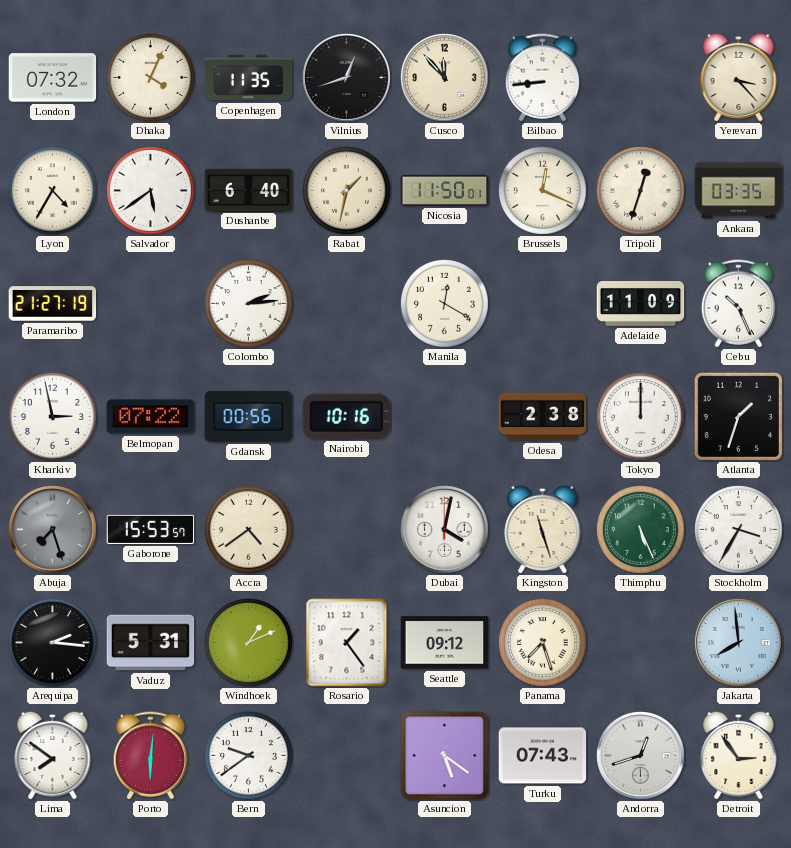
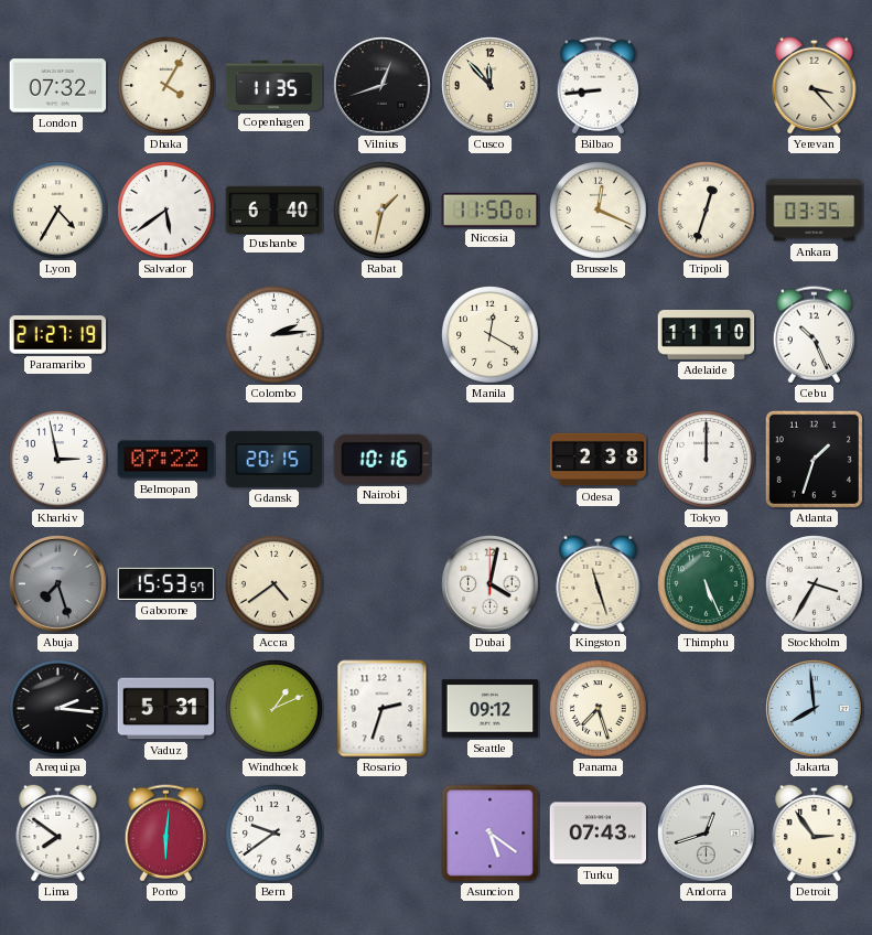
Dhaka: 4:04 -> 4:05 (166, 86)
Adelaide: 11:09 -> 11:10 (707, 335)
Gdansk: 00:56 -> 20:15 (274, 459)
Rosario: 1:24 -> 2:33 (383, 709)
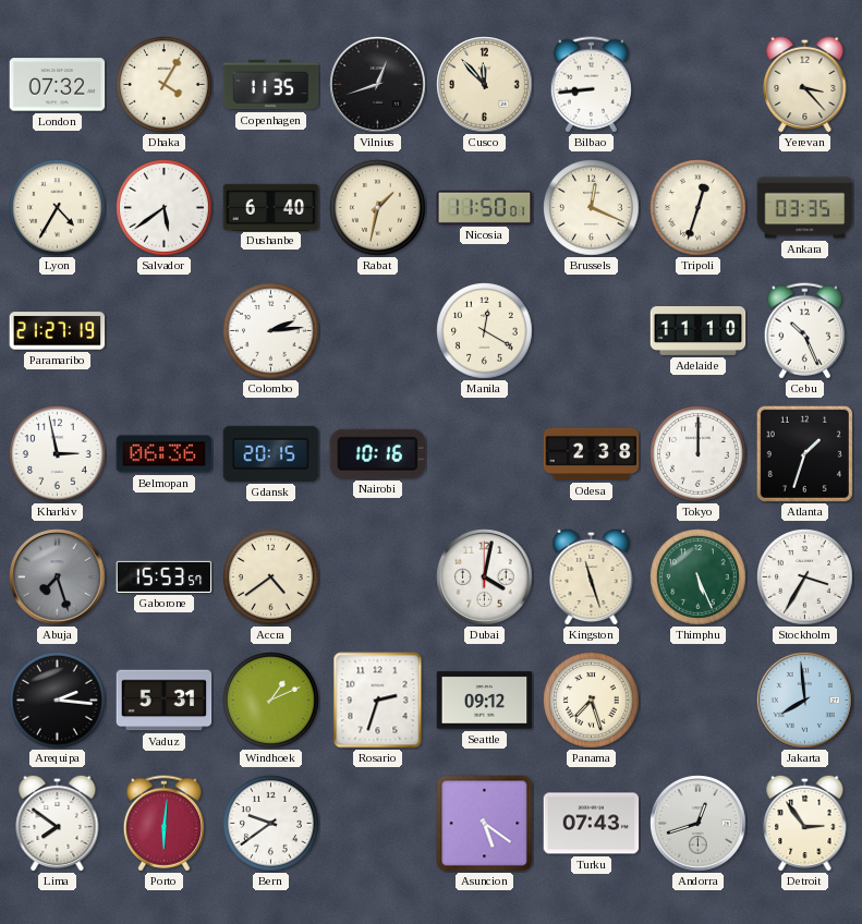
Belmopan: 07:22 -> 06:36 (165, 454)
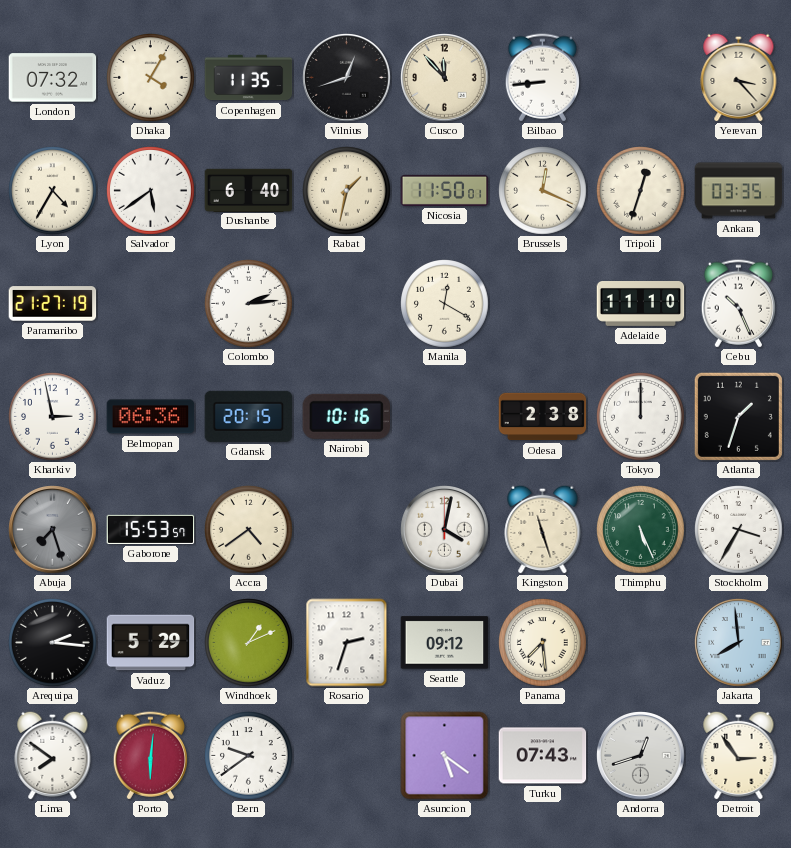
Vaduz: 5:31 -> 5:29 (151, 643)
Panama: 7:27 -> 7:29 (543, 643)
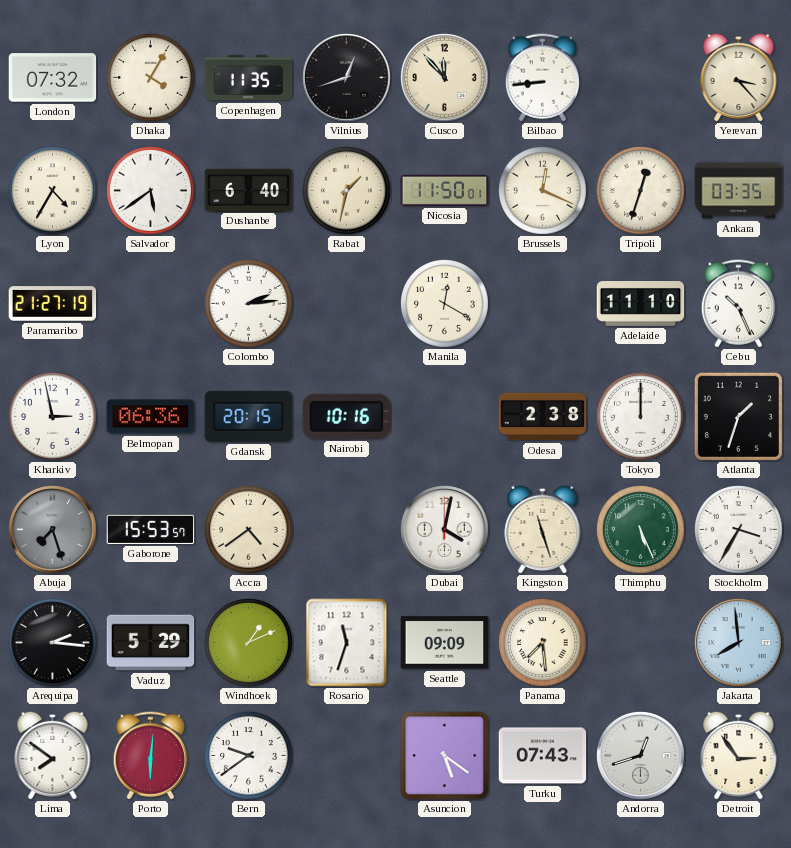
Rosario: 2:33 -> 11:33 (347, 643)
Seattle: 09:12 -> 09:09 (445, 643)
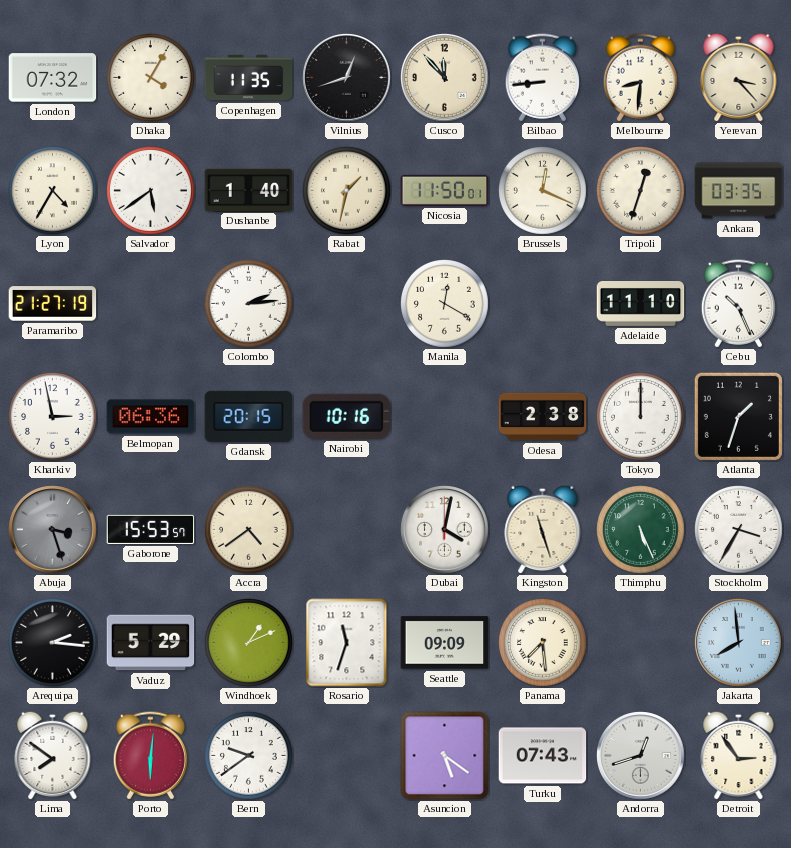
Melbourne: none -> 8:31 (640, 78)
Dushanbe: 6:40 -> 1:40 (249, 190)
Abuja: 7:27 -> 3:27 (53, 530)
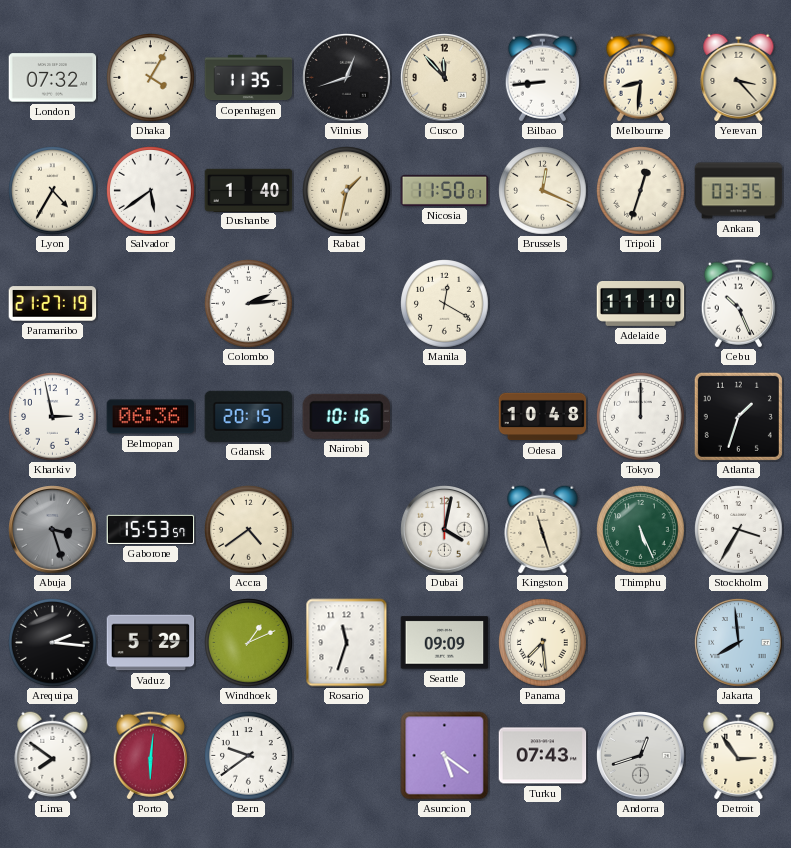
Odesa: 2:38 -> 10:48 (543, 417)
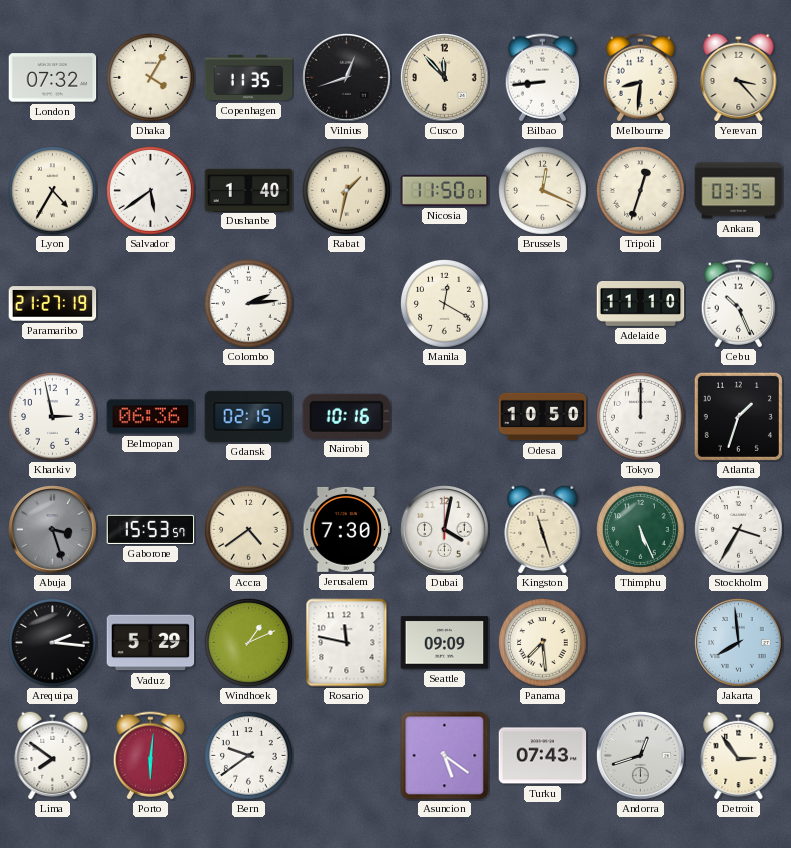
Gdansk: 20:15 -> 02:15 (249, 416)
Odesa: 10:48 -> 10:50 (543, 417)
Jerusalem: none -> 7:30 (347, 529)
Rosario: 11:33 -> 11:47 (347, 643)
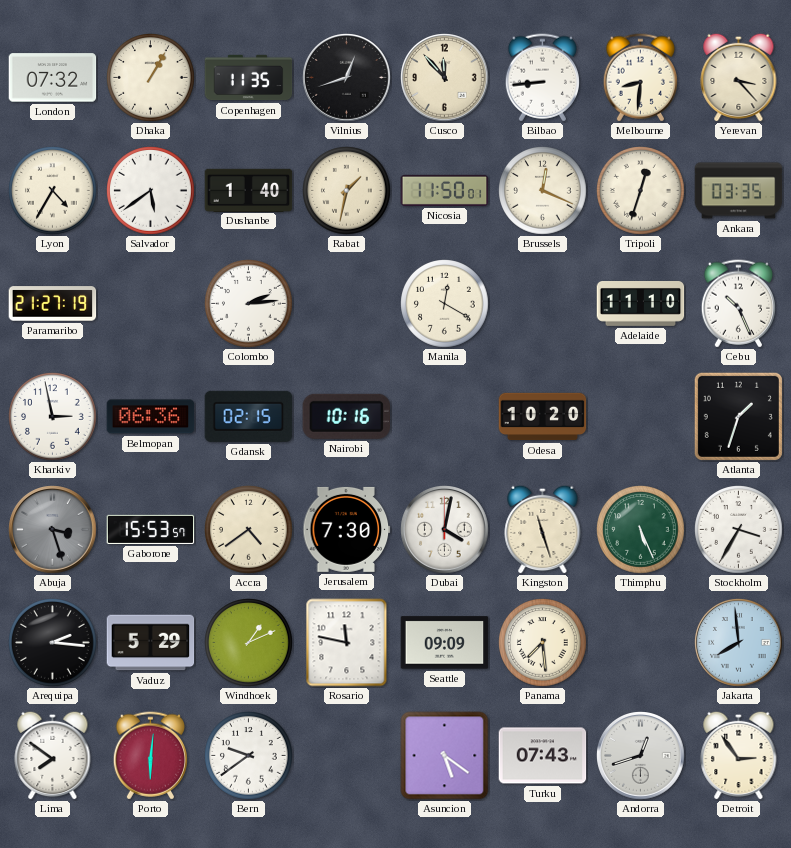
Dhaka: 4:05 -> 1:05 (151, 78)
Odesa: 10:50 -> 10:20 (543, 417)
Tokyo: 12:00 -> none (641, 417)
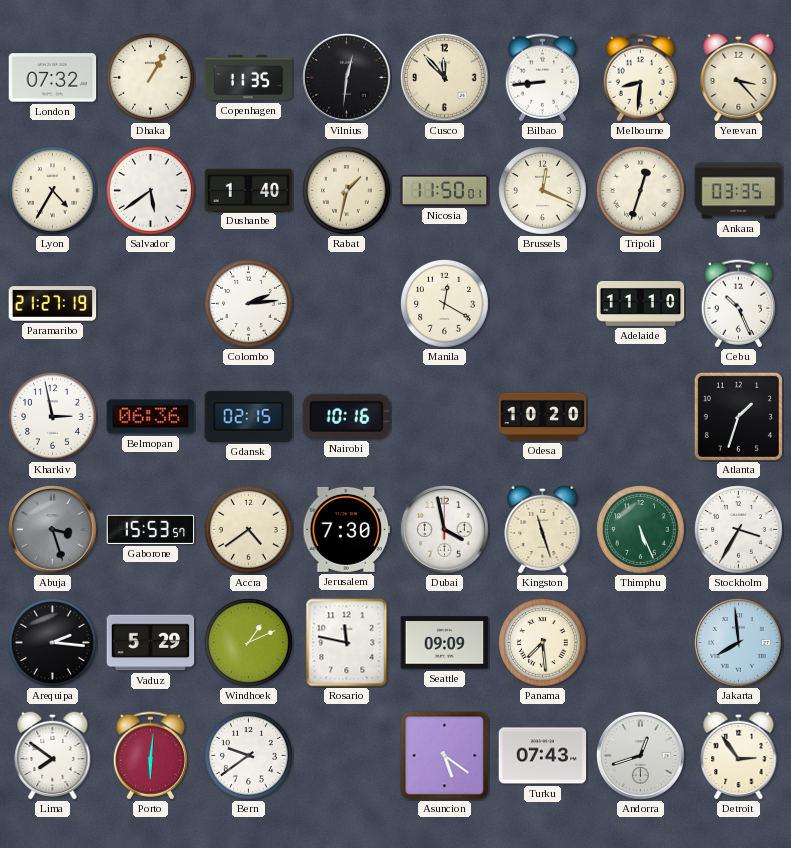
Vilnius: 12:42 -> 12:31 (347, 78)
Dubai: 4:02 -> 3:58 (445, 530)
